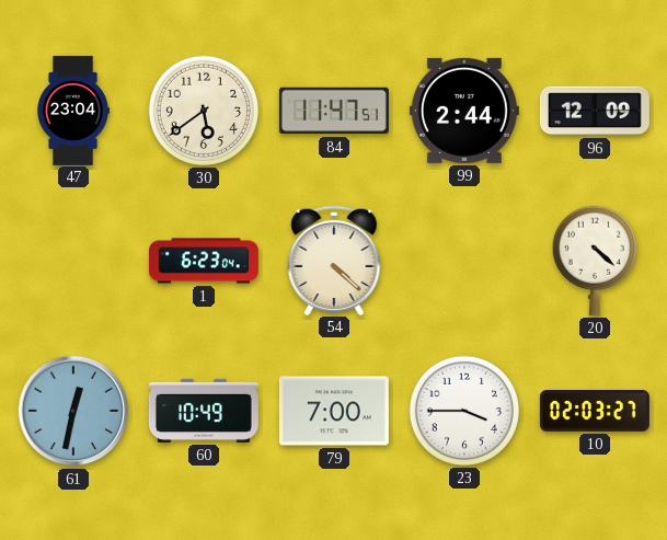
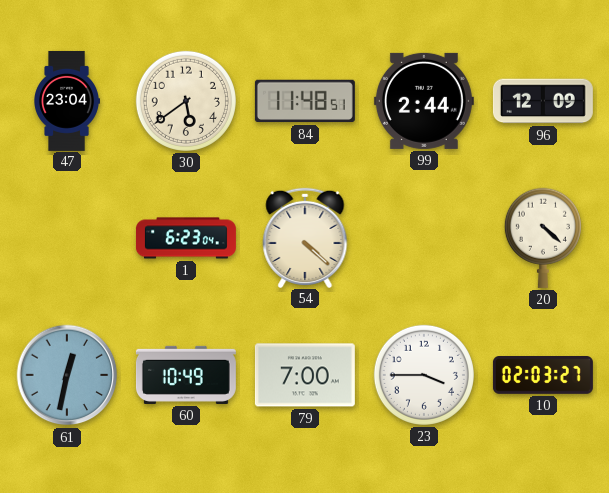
84: 11:47 -> 11:48 (305, 101)
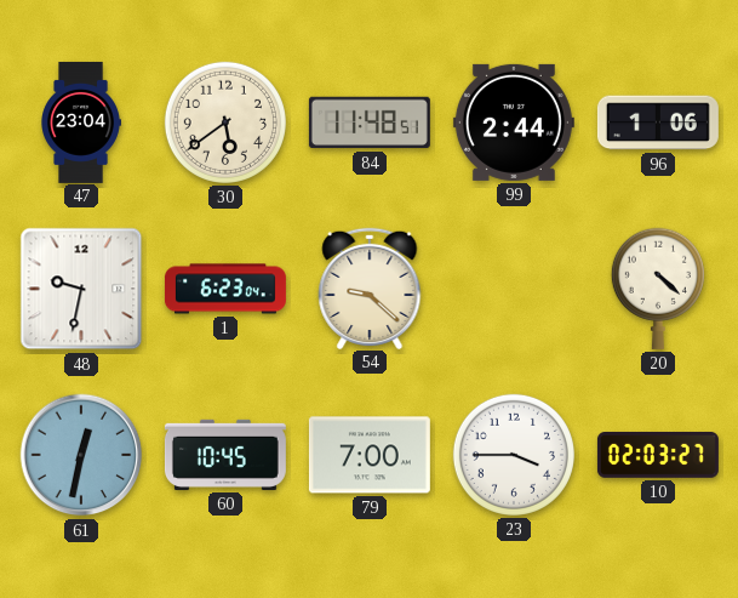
96: 12:09 -> 1:06 (658, 123)
48: none -> 9:32 (81, 289)
54: 4:22 -> 9:22 (370, 287)
60: 10:49 -> 10:45 (225, 455)
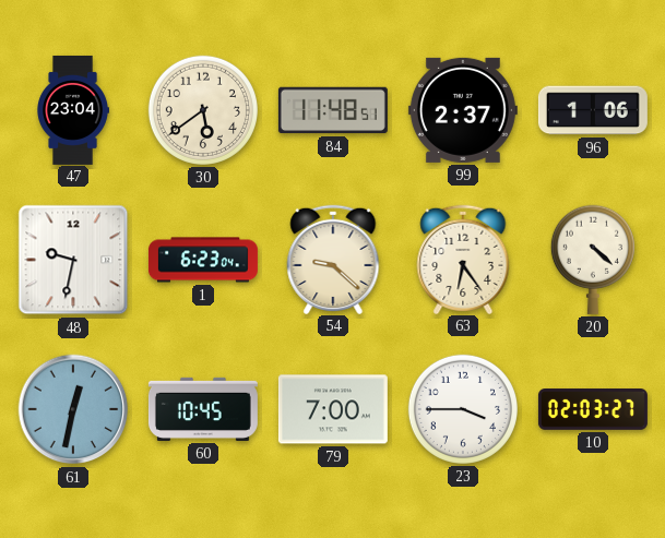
99: 2:44 -> 2:37 (463, 110)
63: none -> 6:24 (463, 259)
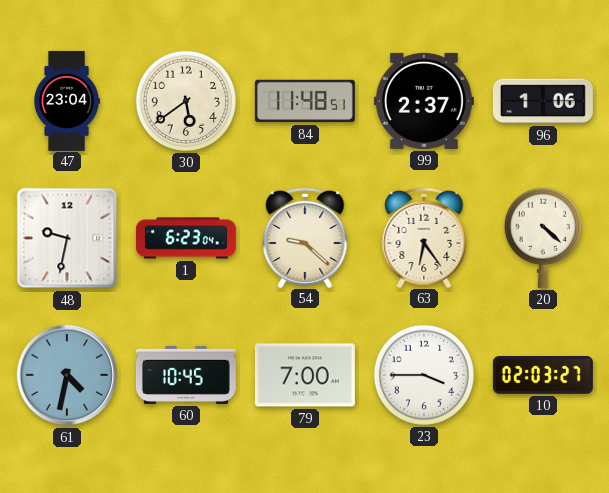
61: 12:32 -> 4:32 (67, 375)
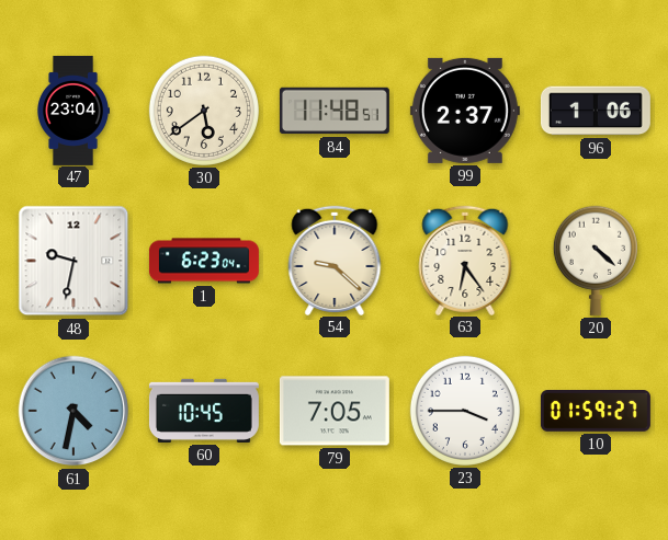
79: 7:00 -> 7:05 (335, 411)
10: 02:03 -> 01:59 (596, 412)
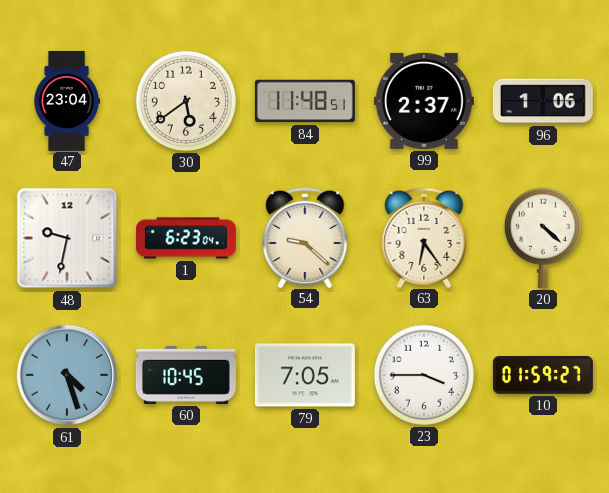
61: 4:32 -> 4:27 (67, 375)
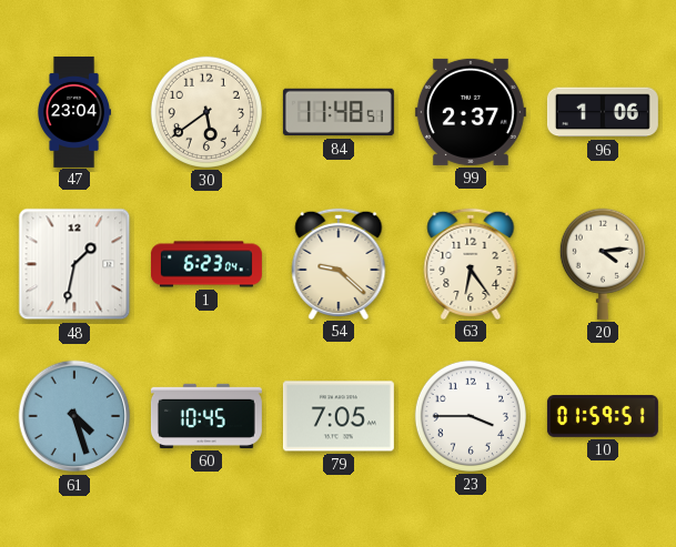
48: 9:32 -> 1:32 (74, 264)
20: 4:22 -> 4:14 (603, 264)
10: 01:59:27 -> 01:59:51 (603, 417)
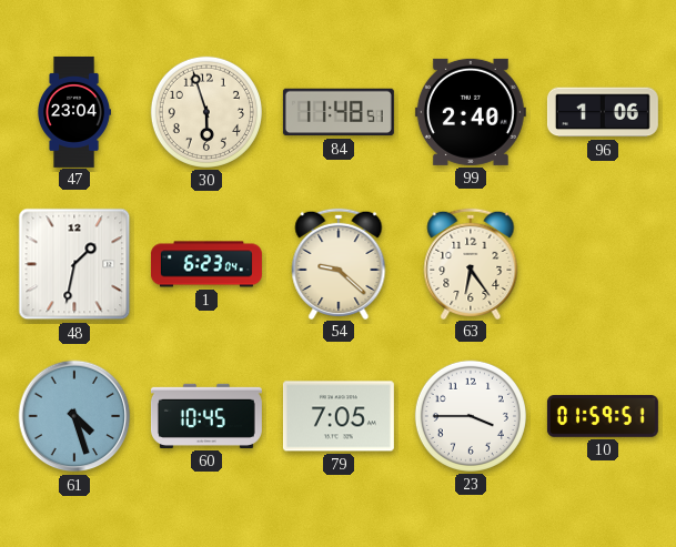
30: 5:39 -> 5:57 (206, 112)
99: 2:37 -> 2:40 (471, 112)
20: 4:14 -> none (603, 264)
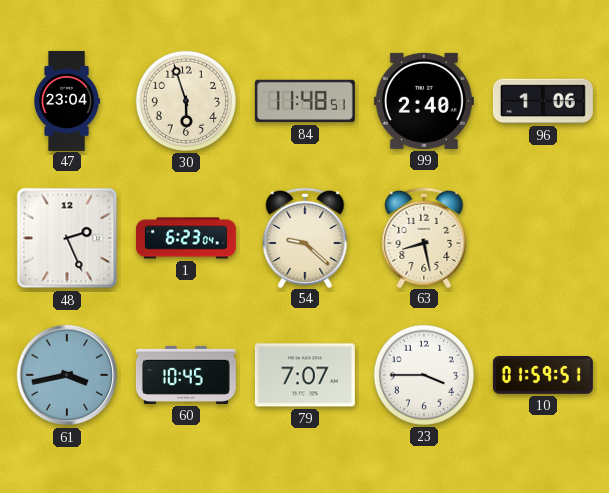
48: 1:32 -> 2:26 (67, 238)
63: 6:24 -> 8:28 (424, 237)
61: 4:27 -> 3:43 (67, 375)
79: 7:05 -> 7:07 (305, 375)
